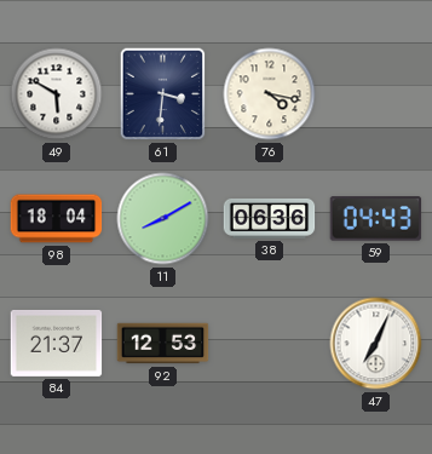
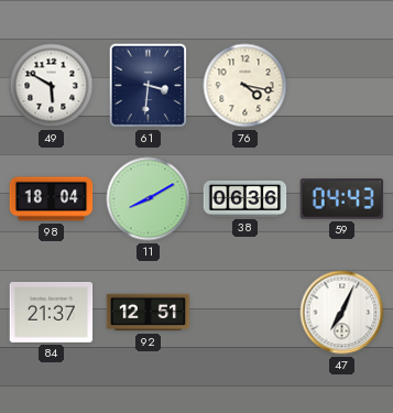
92: 12:53 -> 12:51 (149, 313)
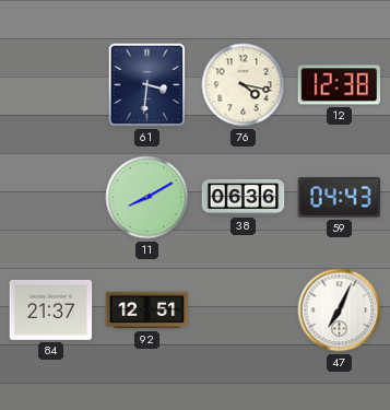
49: 5:50 -> none (52, 86)
12: none -> 12:38 (340, 85)
98: 18:04 -> none (52, 199)
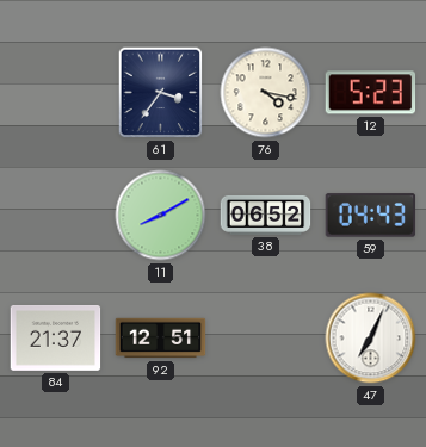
61: 3:31 -> 3:36 (161, 93)
12: 12:38 -> 5:23 (371, 93)
38: 06:36 -> 06:52 (266, 215)
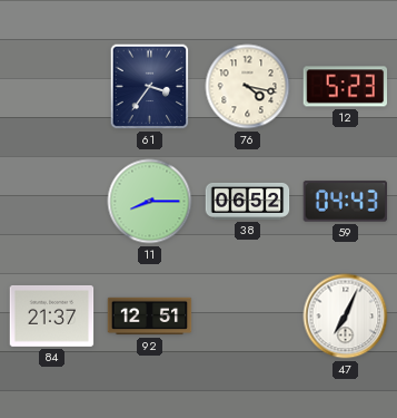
11: 8:10 -> 8:15 (150, 202)
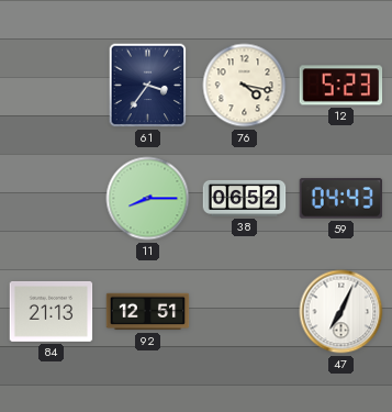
84: 21:37 -> 21:13 (52, 311)
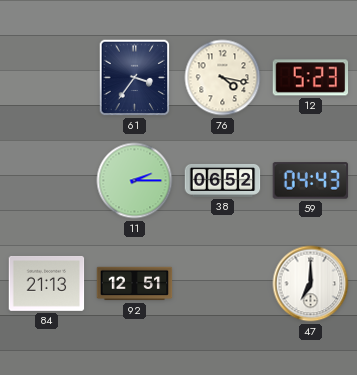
11: 8:15 -> 2:15 (135, 181)
47: 7:04 -> 7:00 (311, 284)
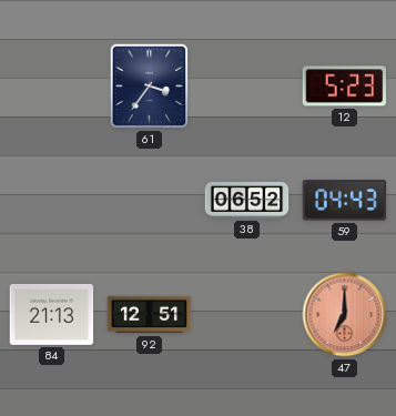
76: 4:17 -> none (223, 78)
11: 2:15 -> none (135, 181)
47 dial: white -> salmon (345, 315)
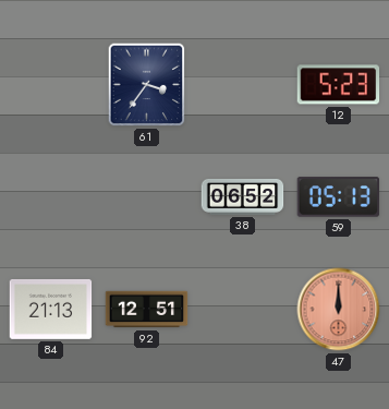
59: 04:43 -> 05:13 (339, 197)
47: 7:00 -> 12:00 (339, 310)
